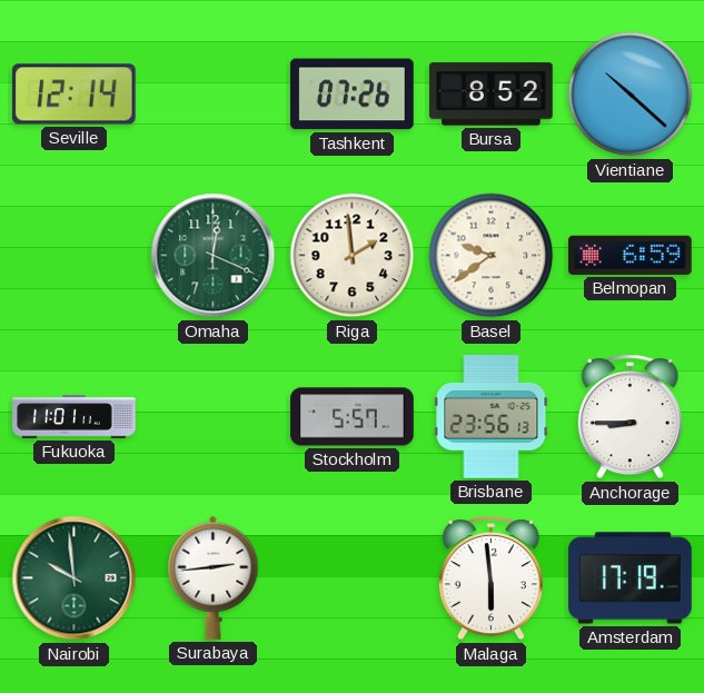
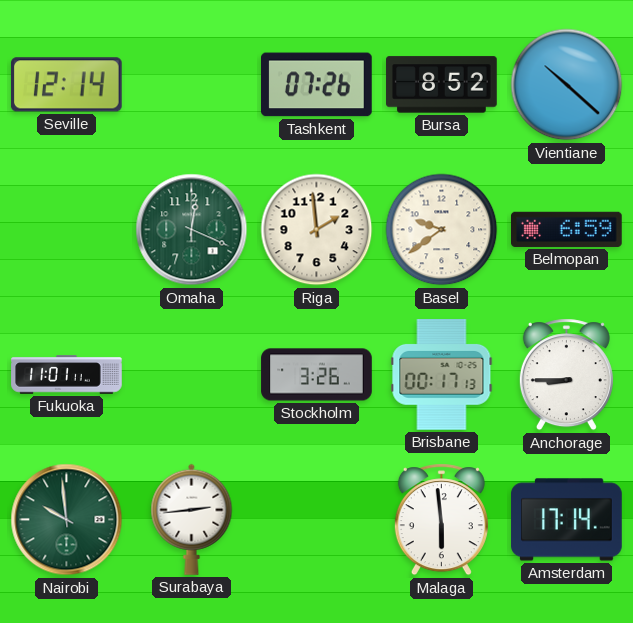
Stockholm: 5:57 -> 3:26 (317, 375)
Brisbane: 23:56 -> 00:17 (442, 375)
Amsterdam: 17:19 -> 17:14 (567, 520)
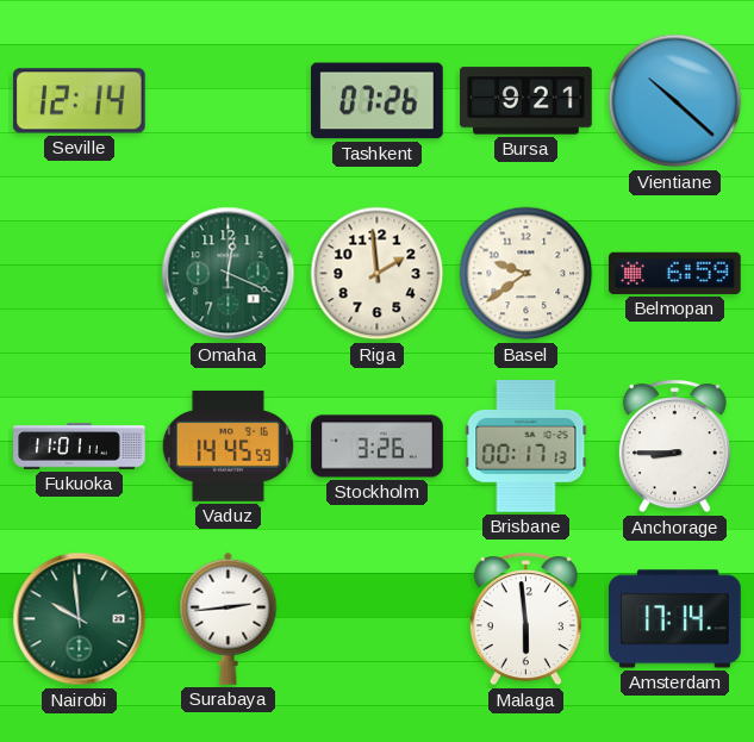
Bursa: 8:52 -> 9:21 (526, 101)
Vaduz: none -> 14:45 (228, 445)
